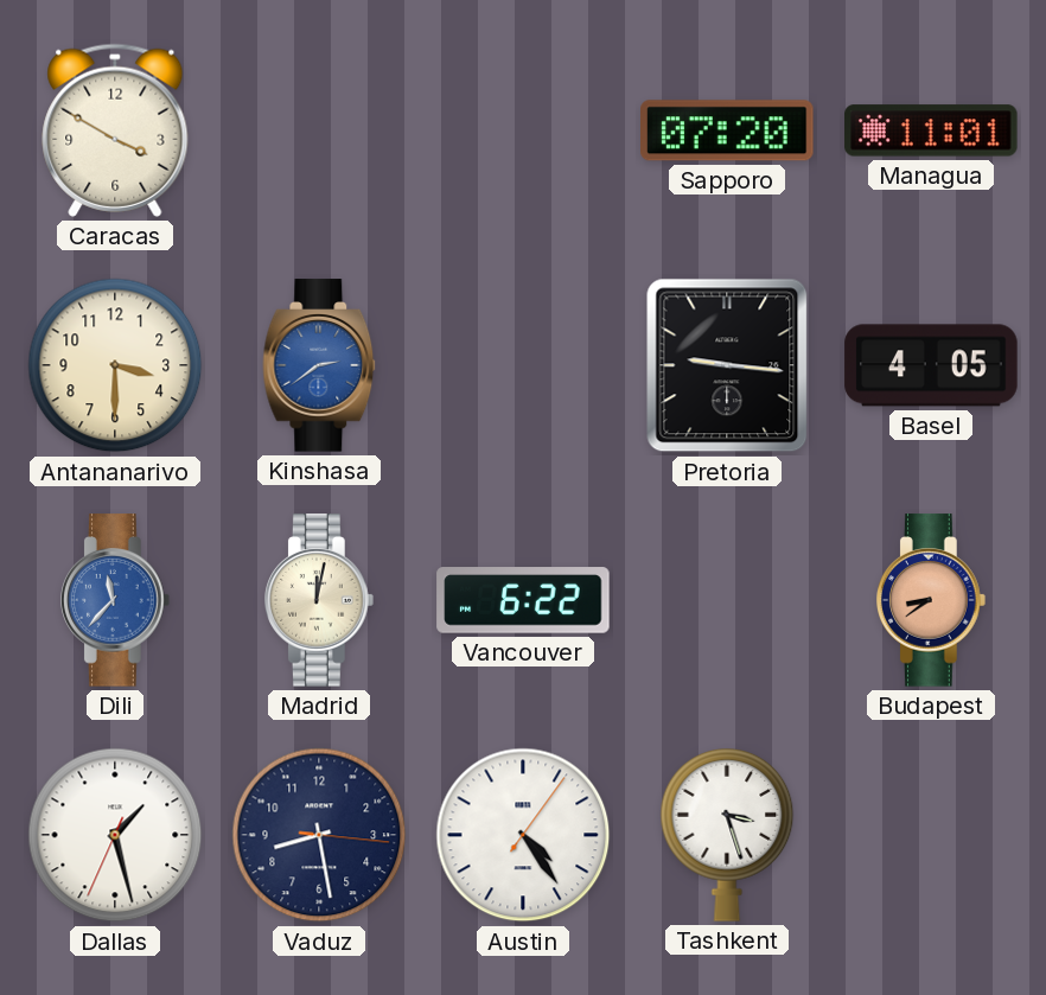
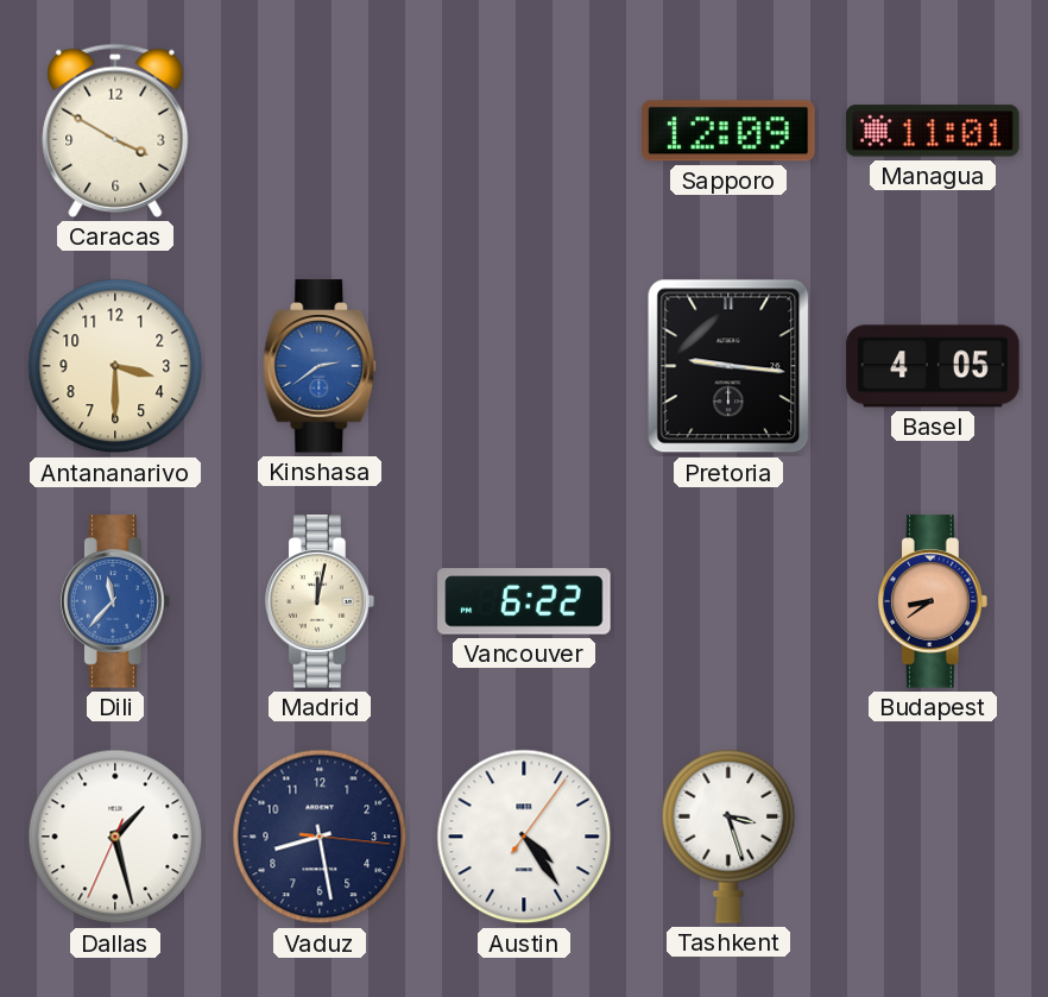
Sapporo: 07:20 -> 12:09 (730, 131)
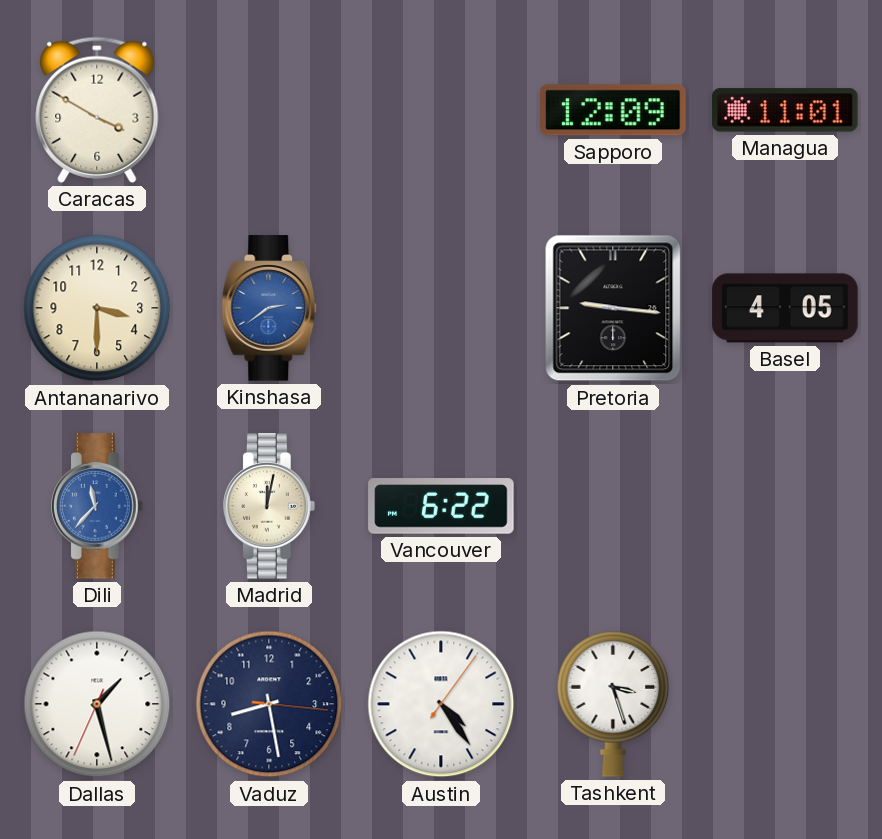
Budapest: 8:39 -> none (934, 601)
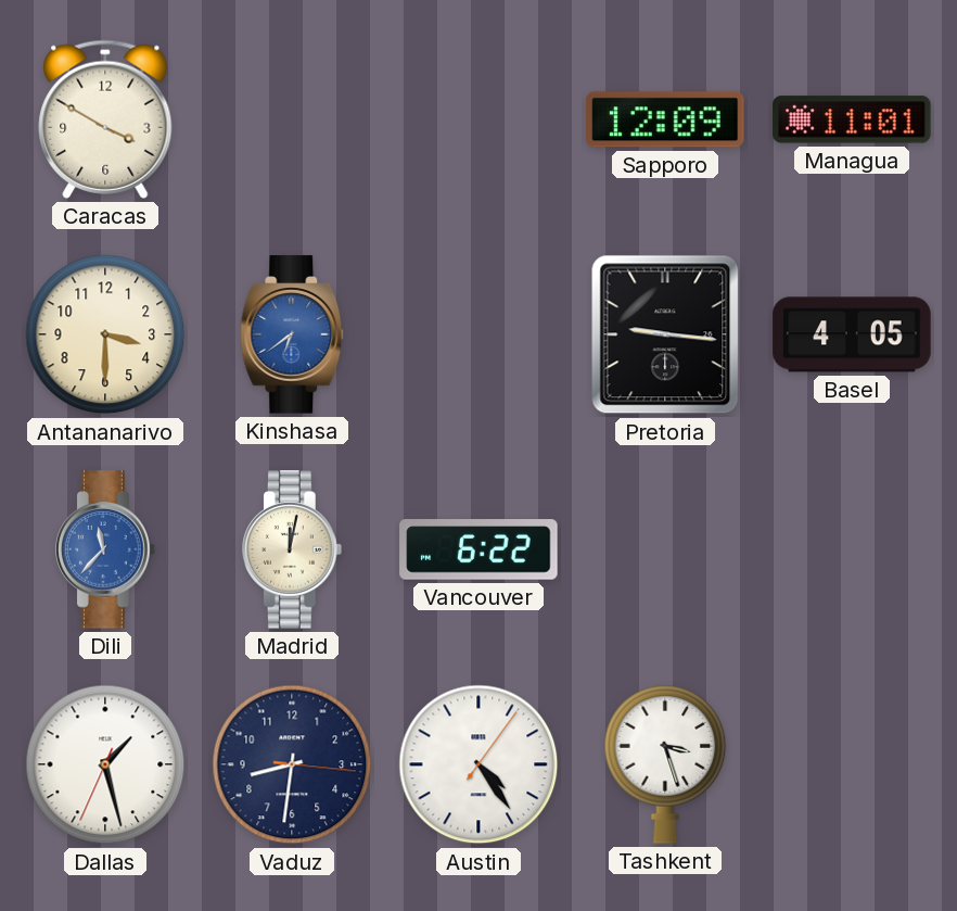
Kinshasa: 2:39 -> 6:39 (292, 334)
Vaduz: 8:28 -> 8:31 (292, 764)
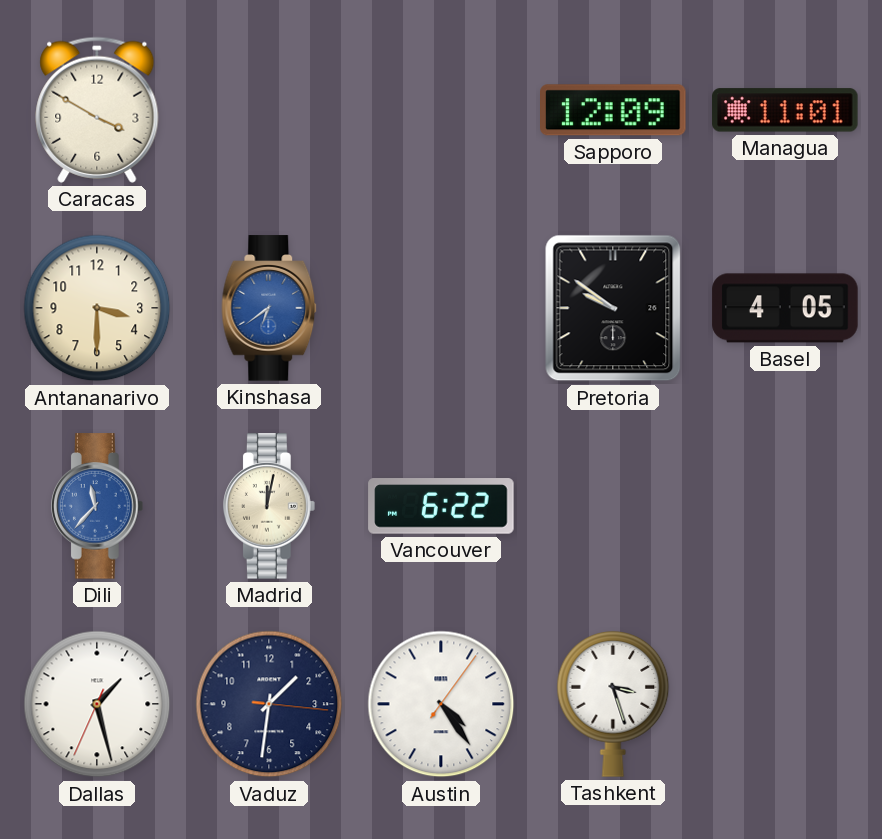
Pretoria: 9:16 -> 9:51 (613, 308)
Vaduz: 8:31 -> 1:31 (269, 704)
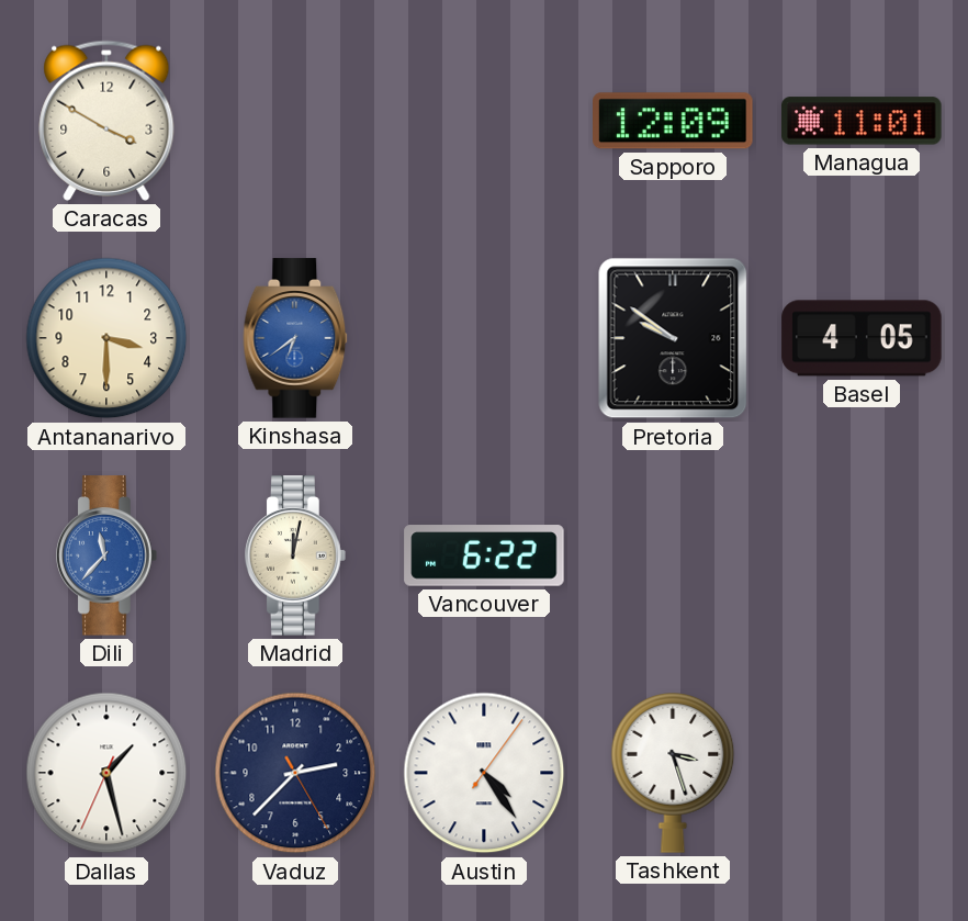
Vaduz: 1:31 -> 2:37 (295, 773)
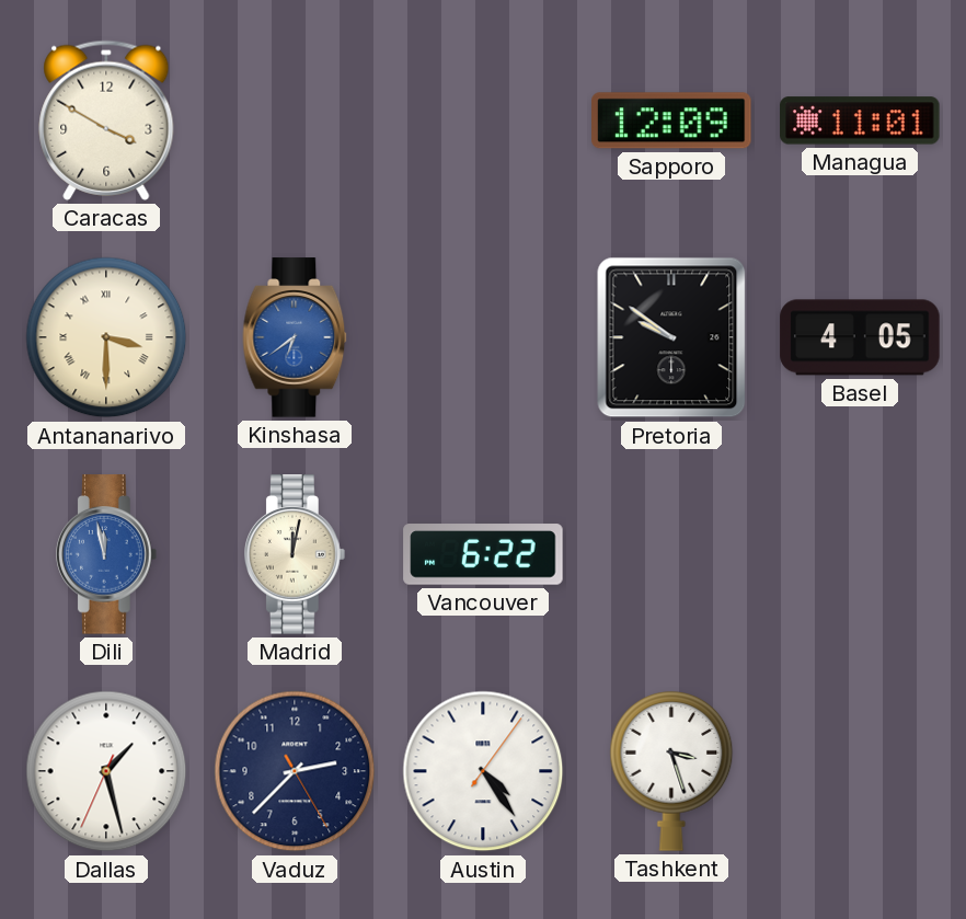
Antananarivo numerals: Arabic -> Roman (106, 337)
Dili: 11:37 -> 11:58 (107, 554)
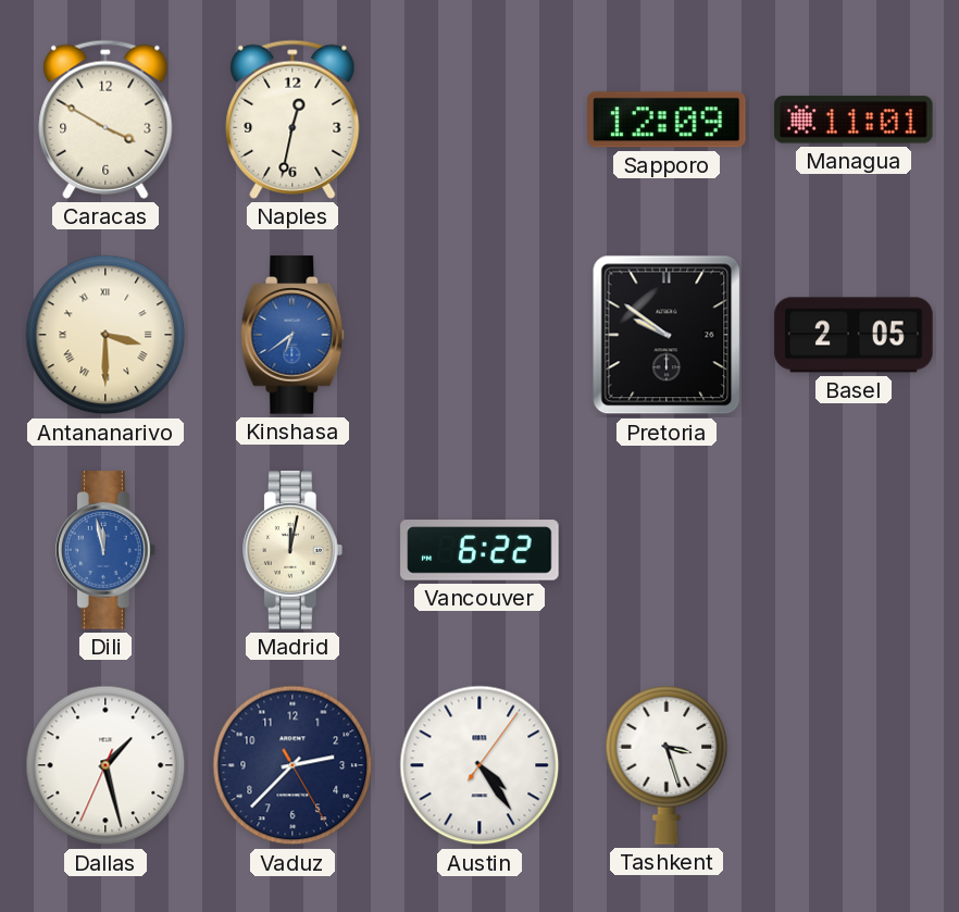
Naples: none -> 12:32 (292, 120)
Basel: 4:05 -> 2:05 (854, 335)
